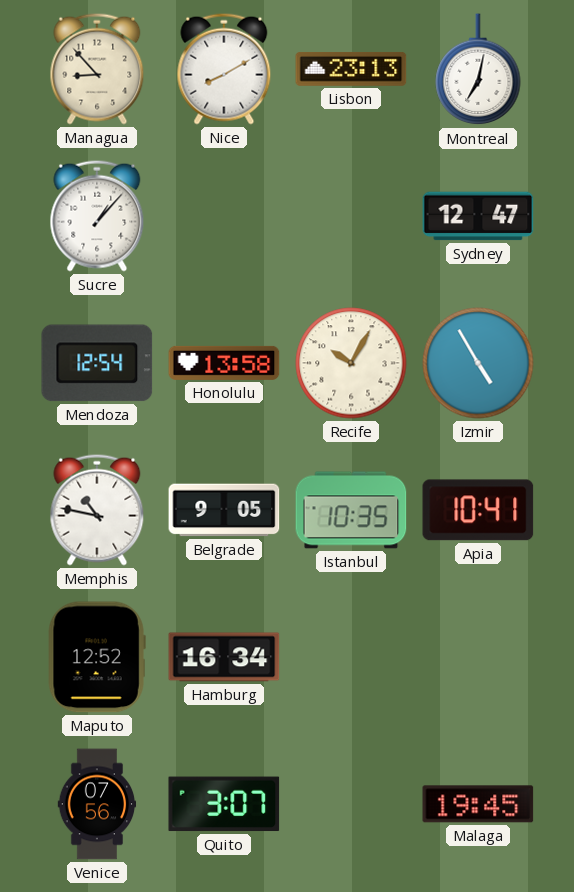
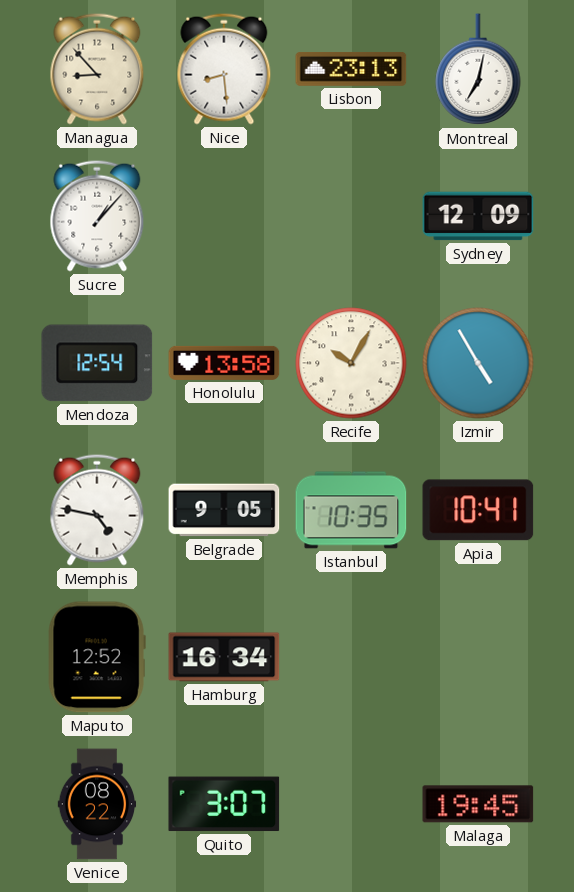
Nice: 8:10 -> 8:29 (224, 69)
Sydney: 12:47 -> 12:09 (478, 216)
Memphis: 10:47 -> 4:47 (97, 510)
Venice: 07:56 -> 08:22 (97, 804)
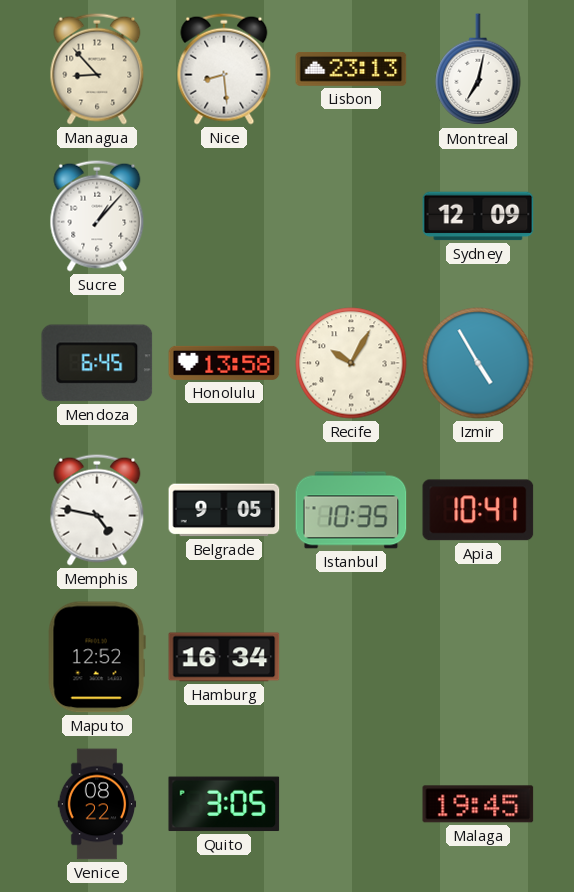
Mendoza: 12:54 -> 6:45 (97, 363)
Quito: 3:07 -> 3:05 (224, 804)
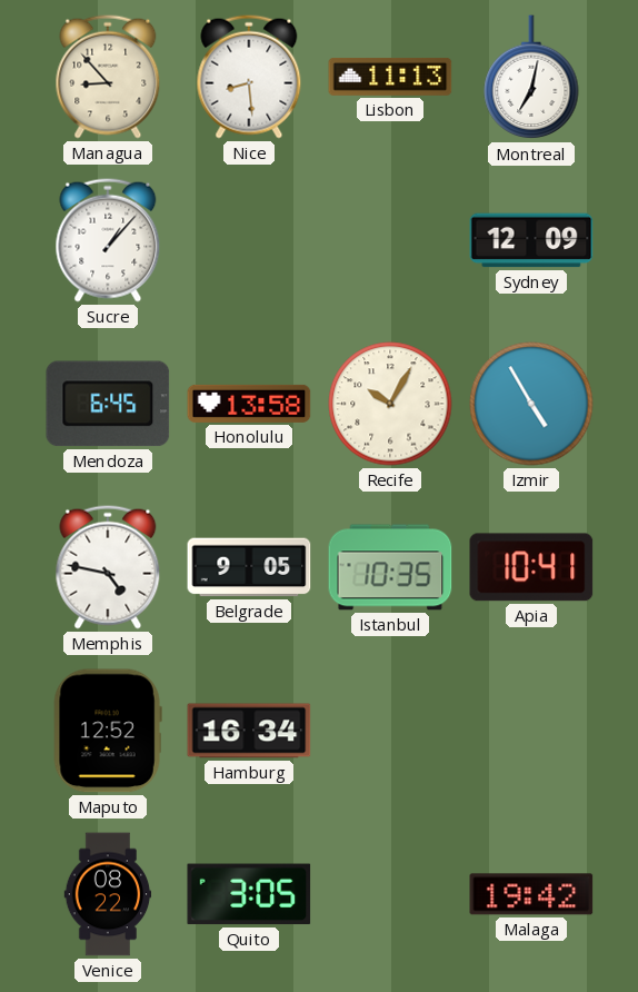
Lisbon: 23:13 -> 11:13 (390, 77)
Malaga: 19:45 -> 19:42 (531, 894)
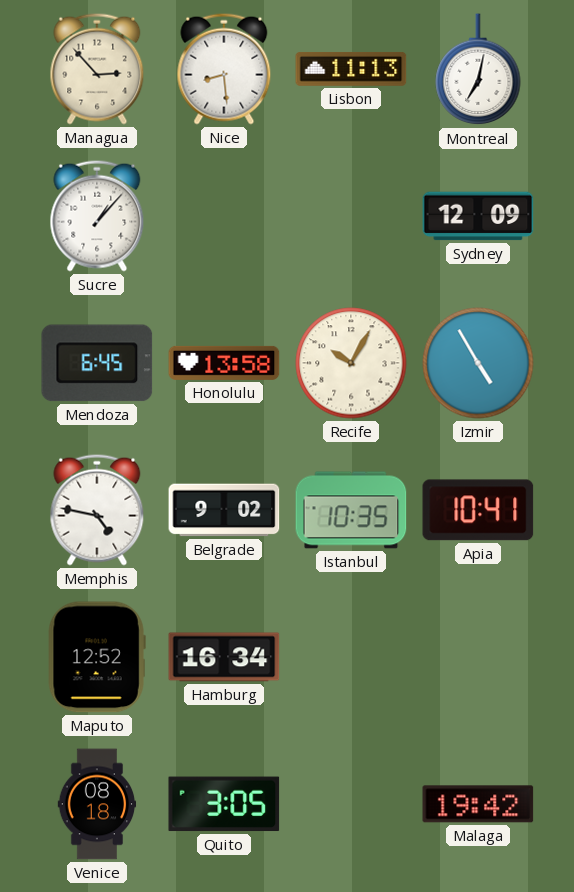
Managua: 8:53 -> 2:53 (97, 69)
Belgrade: 9:05 -> 9:02 (224, 510)
Venice: 08:22 -> 08:18 (97, 804)
